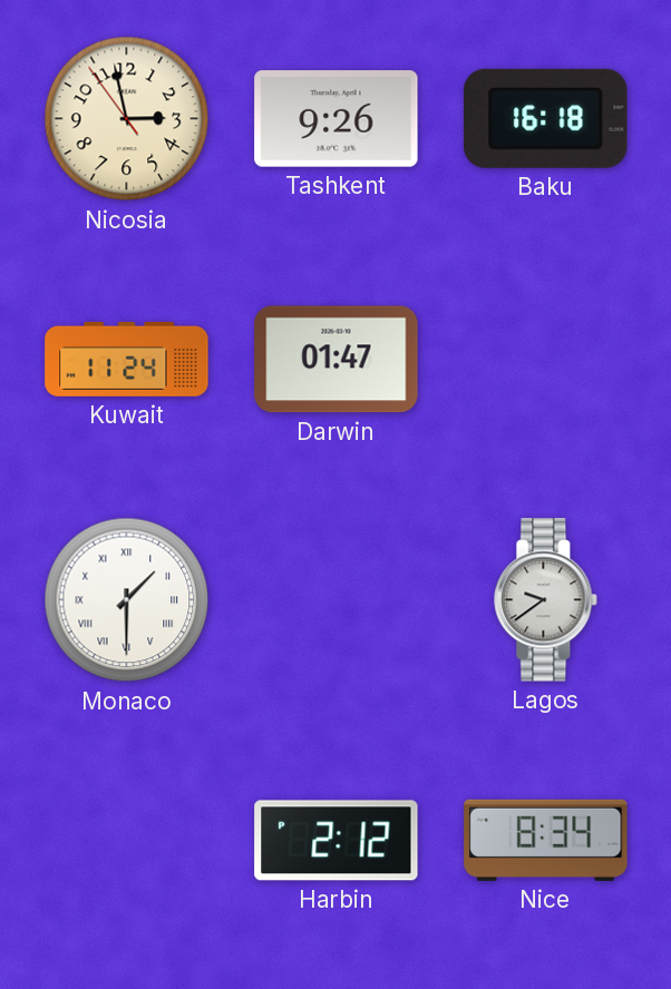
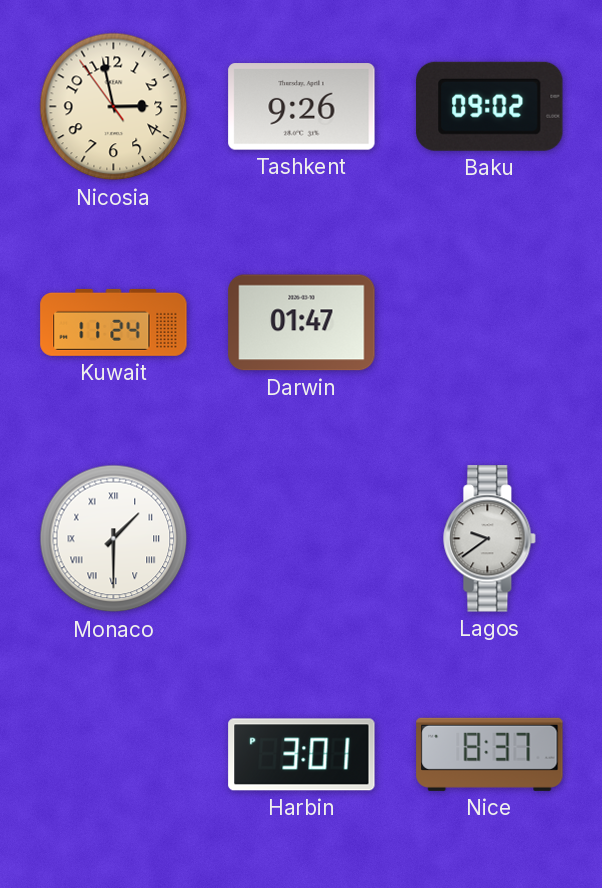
Baku: 16:18 -> 09:02 (490, 106)
Harbin: 2:12 -> 3:01 (302, 755)
Nice: 8:34 -> 8:37 (490, 754)
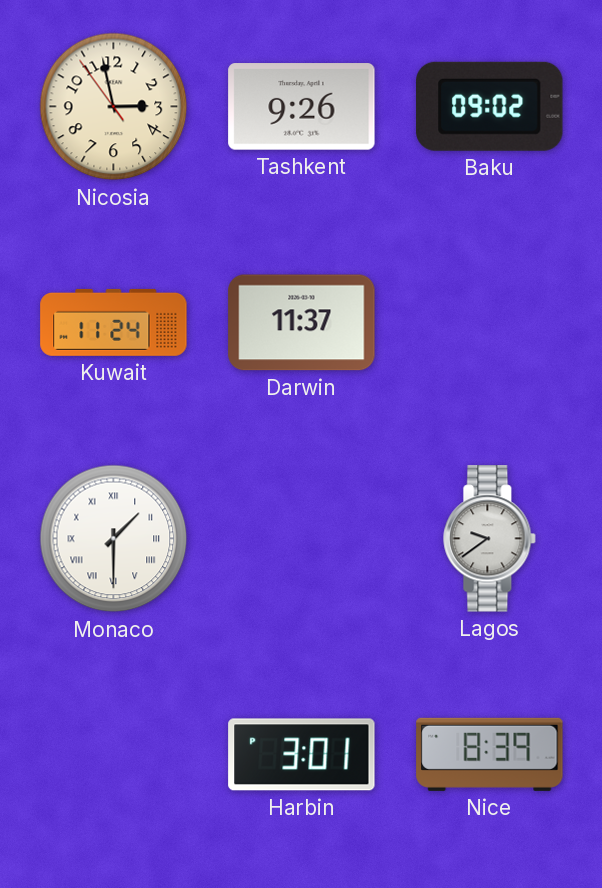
Darwin: 01:47 -> 11:37 (302, 323)
Nice: 8:37 -> 8:39 (490, 754)
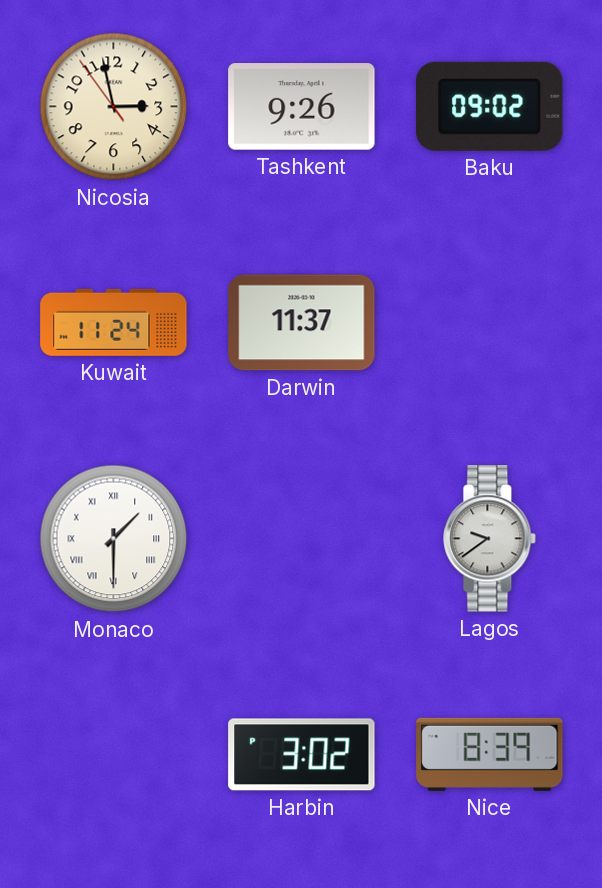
Harbin: 3:01 -> 3:02 (302, 755)
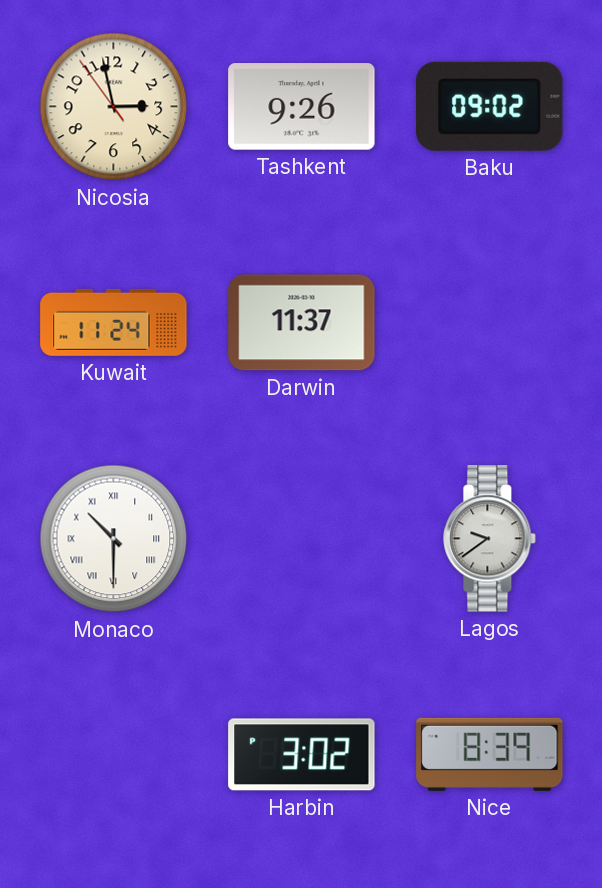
Monaco: 1:30 -> 10:30 (114, 539)
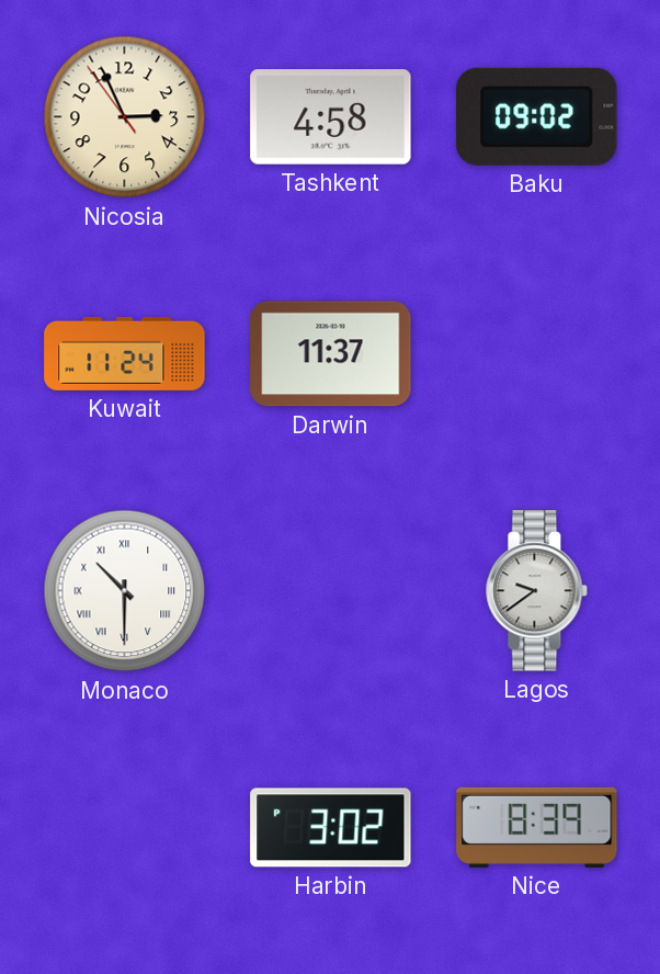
Nicosia: 2:57 -> 2:55 (125, 117)
Tashkent: 9:26 -> 4:58 (331, 117)
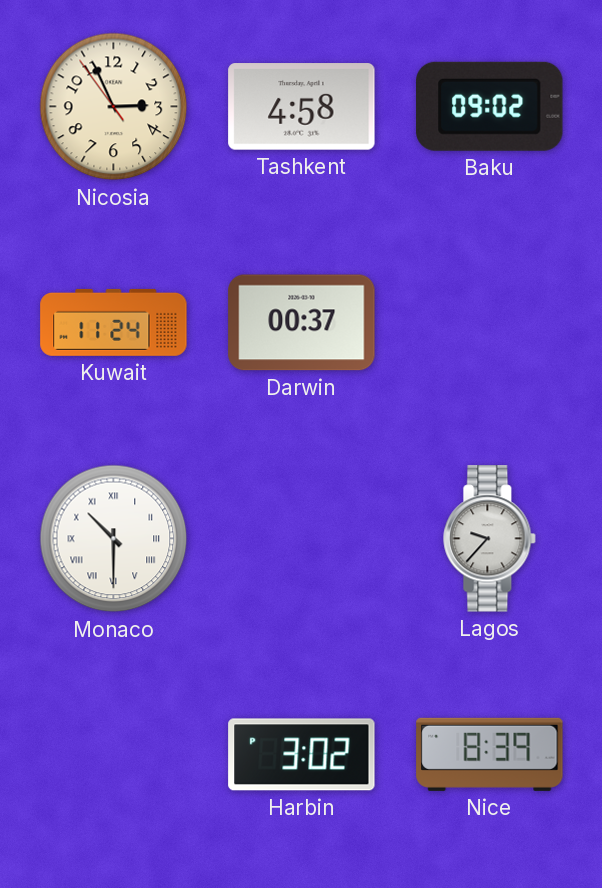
Darwin: 11:37 -> 00:37 (302, 323)
Lagos: 9:39 -> 9:37 (490, 539)
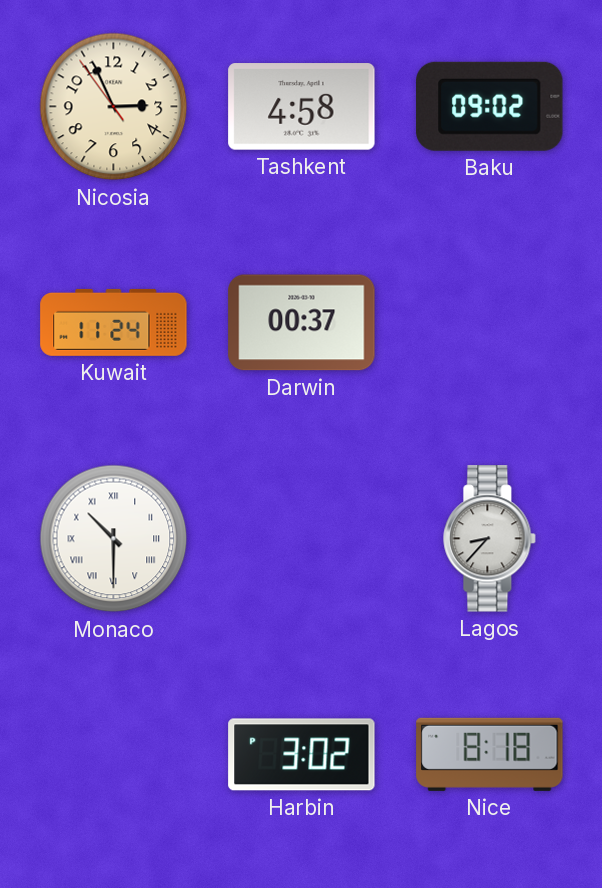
Lagos: 9:37 -> 8:37 (490, 539)
Nice: 8:39 -> 8:18 (490, 754)
